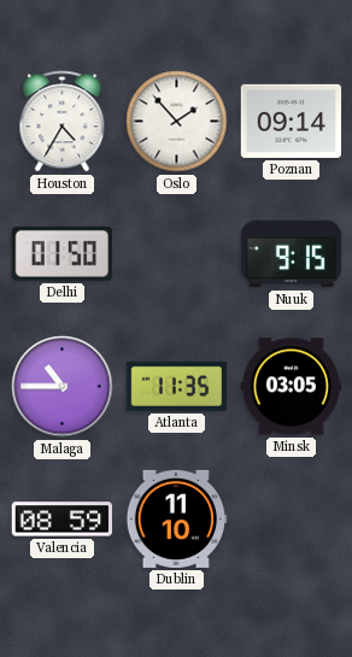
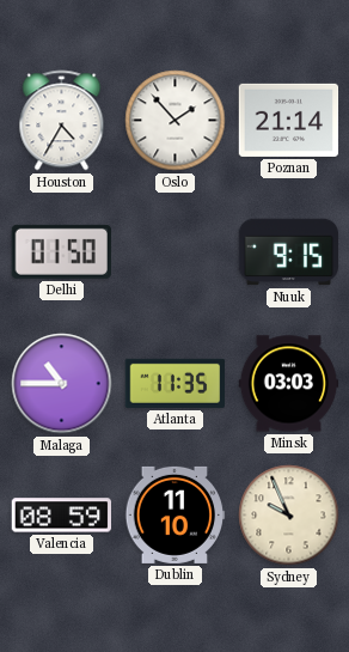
Poznan: 09:14 -> 21:14 (289, 120)
Minsk: 03:05 -> 03:03 (289, 384)
Sydney: none -> 9:56 (289, 516)
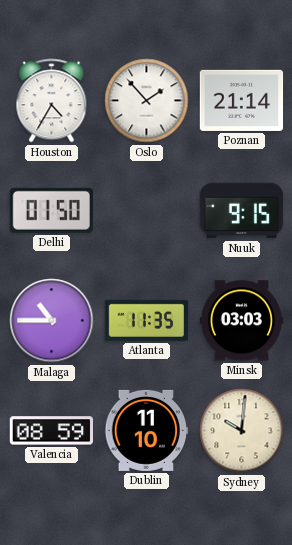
Sydney: 9:56 -> 10:01 (242, 431)
